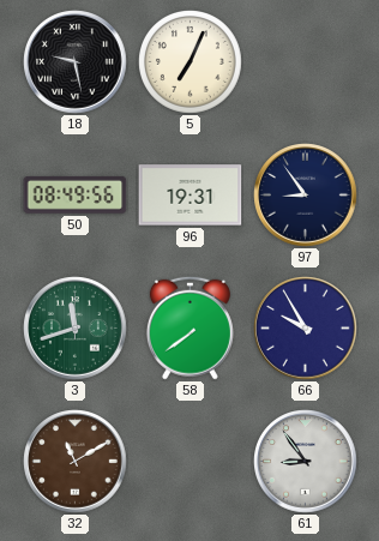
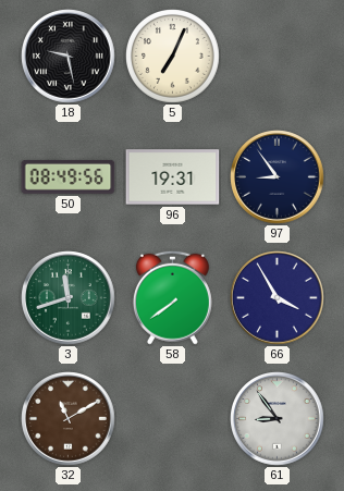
66: 9:55 -> 3:55 (278, 298)
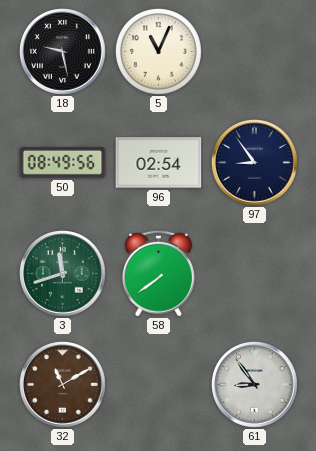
5: 7:04 -> 11:04 (159, 52)
96: 19:31 -> 02:54 (159, 163)
66: 3:55 -> none (278, 298)
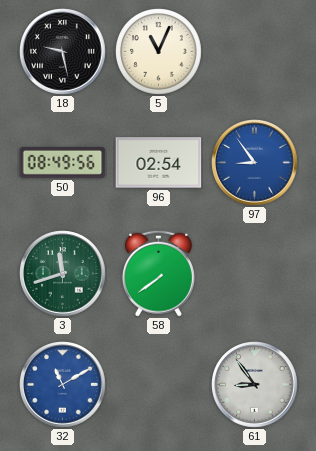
97 dial: navy -> blue (255, 163)
32 dial: brown -> blue (63, 385)
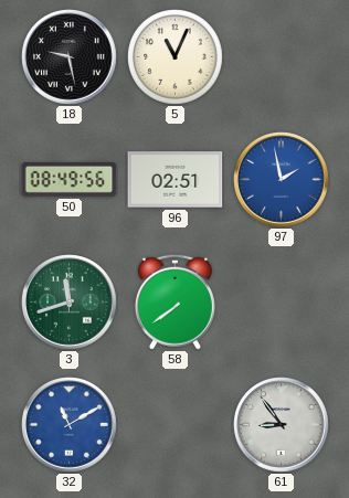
96: 02:54 -> 02:51 (176, 180)
97: 8:54 -> 1:58 (282, 180)
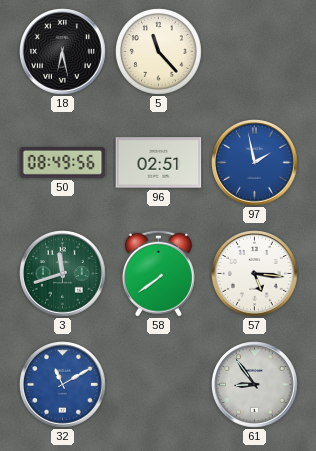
18: 9:28 -> 6:28 (63, 52)
5: 11:04 -> 11:23 (159, 52)
57: none -> 5:16 (255, 274)
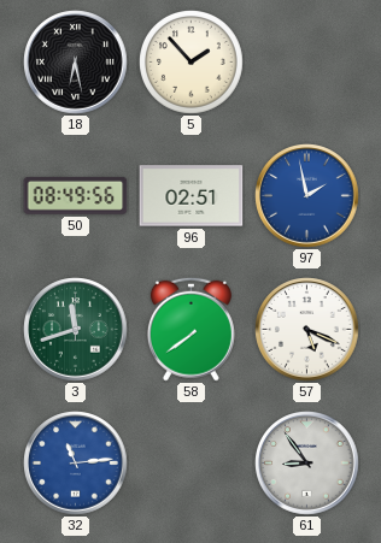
5: 11:23 -> 1:53 (192, 63)
57: 5:16 -> 5:19 (307, 330)
32: 11:10 -> 11:14 (76, 464)
